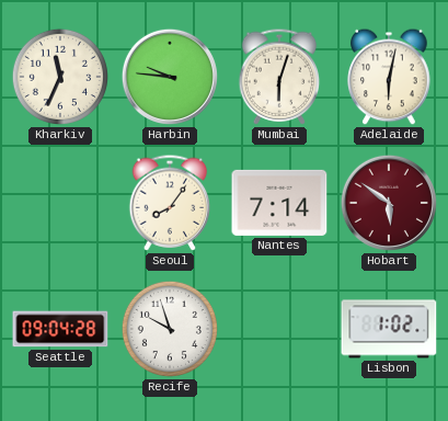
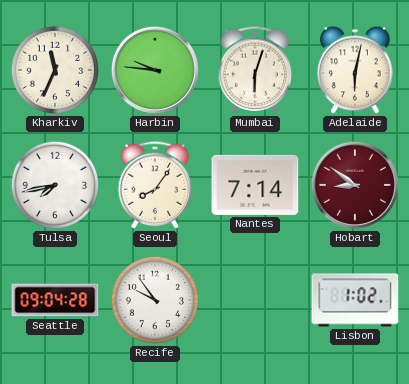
Tulsa: none -> 7:43 (55, 185)
Hobart: 5:51 -> 8:51 (355, 185)
Recife: 9:57 -> 9:54 (155, 300)
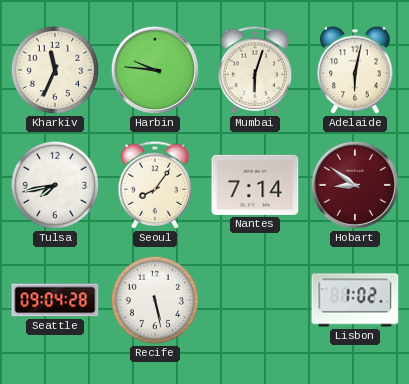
Recife: 9:54 -> 5:28 (155, 300)
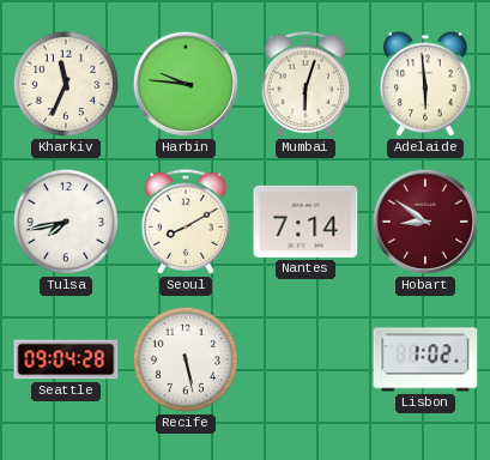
Adelaide: 6:02 -> 5:59 (425, 84)
Seoul: 8:06 -> 8:10 (186, 222)
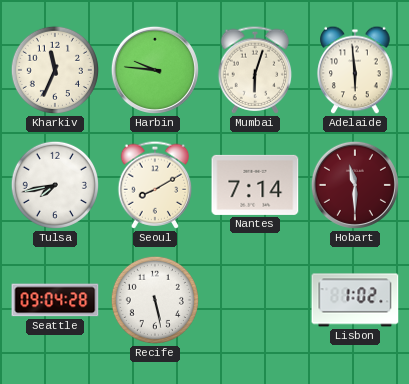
Hobart: 8:51 -> 11:30 (355, 185)
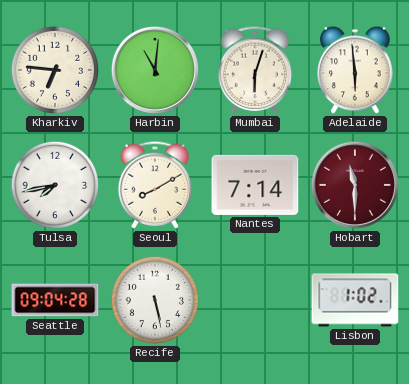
Kharkiv: 11:34 -> 6:46 (55, 70)
Harbin: 9:46 -> 11:01 (155, 70)
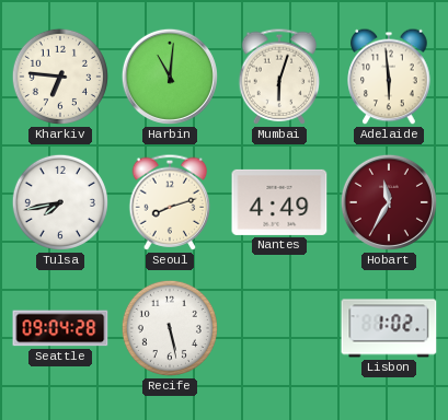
Seoul: 8:10 -> 8:12 (170, 202)
Nantes: 7:14 -> 4:49 (279, 202)
Hobart: 11:30 -> 11:35 (389, 202)
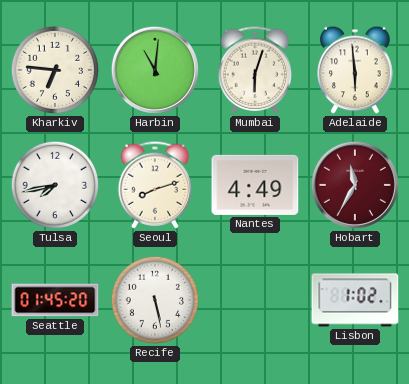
Seattle: 09:04 -> 01:45 (55, 300)
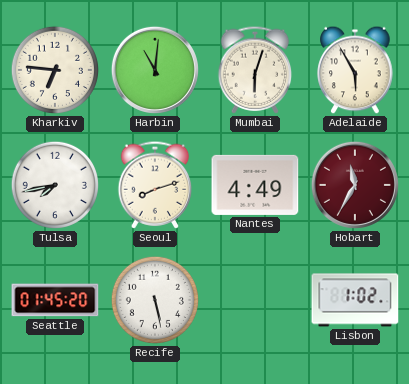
Adelaide: 5:59 -> 5:55 (355, 70)
